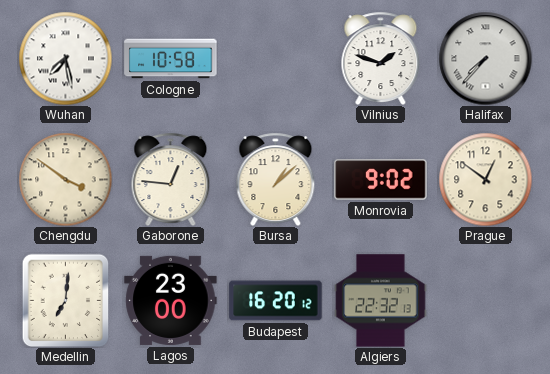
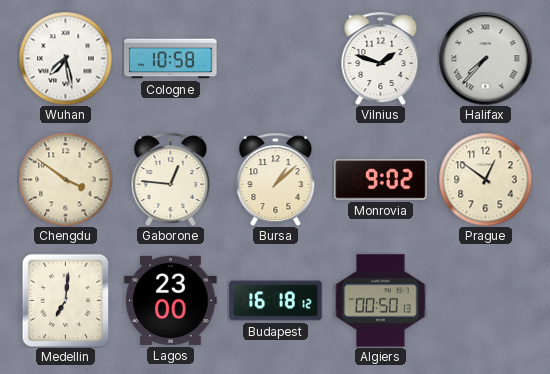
Budapest: 16:20 -> 16:18 (276, 301)
Algiers: 22:32 -> 00:50 (381, 301)
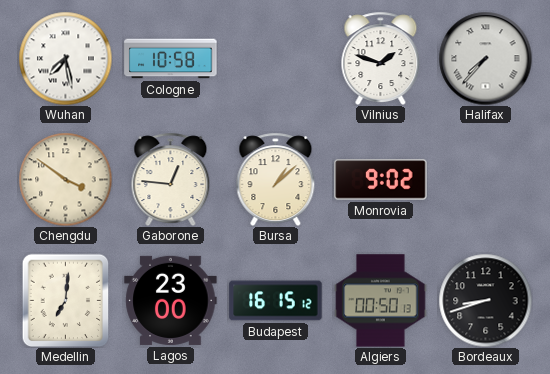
Prague: 12:51 -> none (485, 179)
Budapest: 16:18 -> 16:15 (276, 301)
Bordeaux: none -> 8:42 (485, 300)
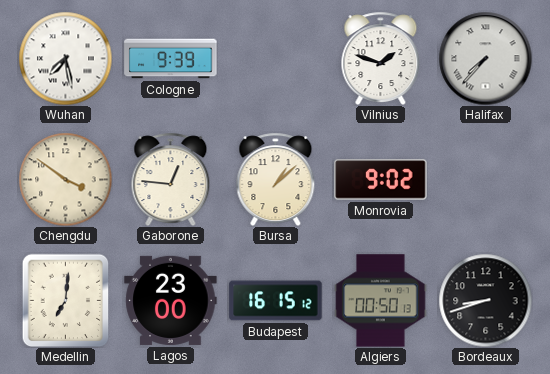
Cologne: 10:58 -> 9:39 (171, 59)
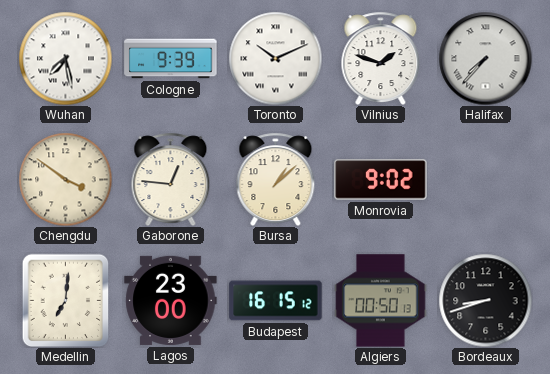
Toronto: none -> 10:11 (275, 58)
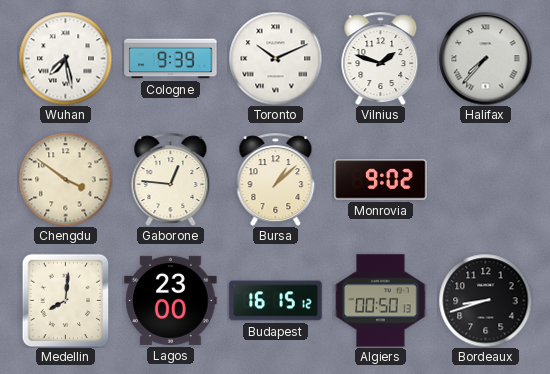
Medellin: 7:01 -> 8:01 (66, 300)
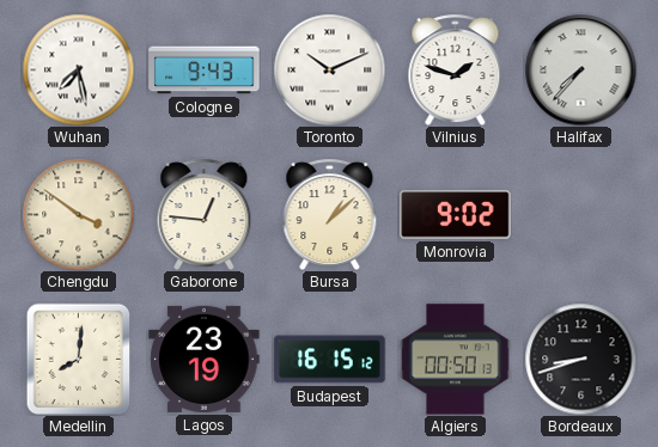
Cologne: 9:39 -> 9:43 (205, 71)
Lagos: 23:00 -> 23:19 (205, 359)
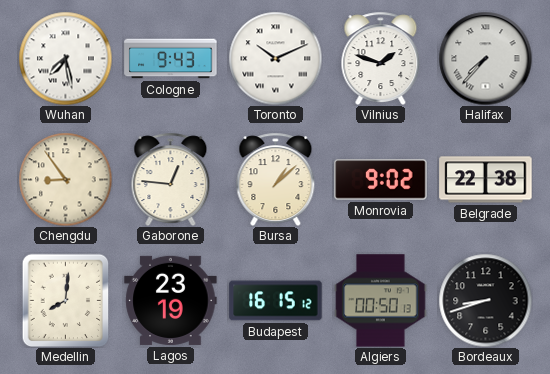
Chengdu: 3:51 -> 8:54 (65, 179)
Belgrade: none -> 22:38 (486, 180)
